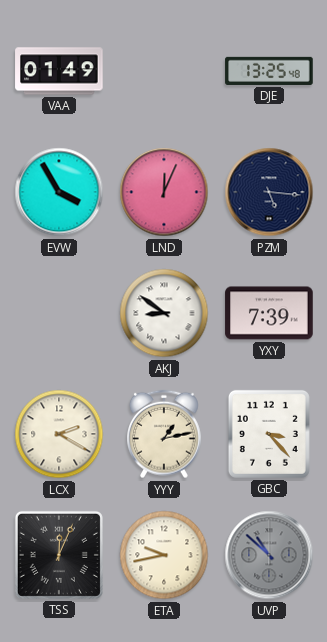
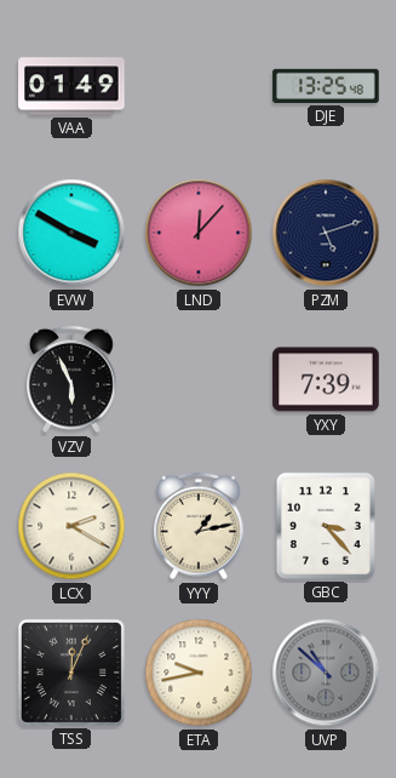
EVW: 3:55 -> 3:50 (71, 233)
LND: 12:04 -> 12:07 (199, 233)
PZM: 5:16 -> 5:12 (326, 233)
VZV: none -> 5:56 (73, 379)
AKJ: 8:51 -> none (164, 313)
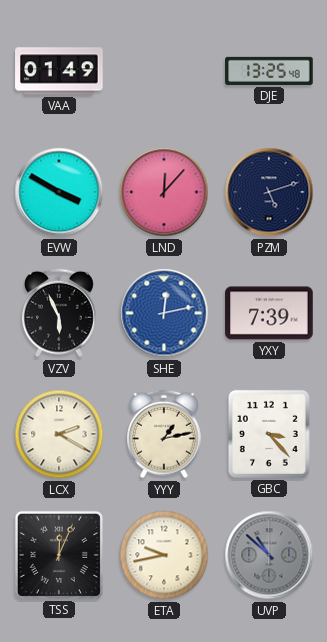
SHE: none -> 12:13 (164, 313)
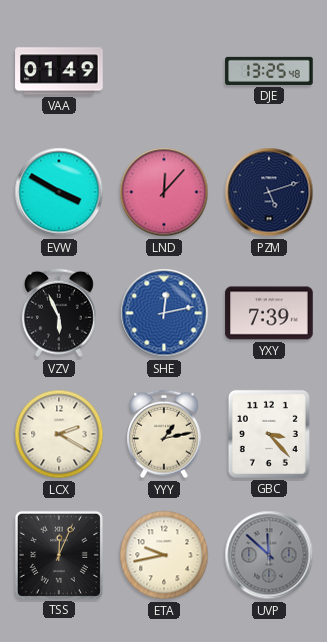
UVP: 10:52 -> 11:52 (269, 555)
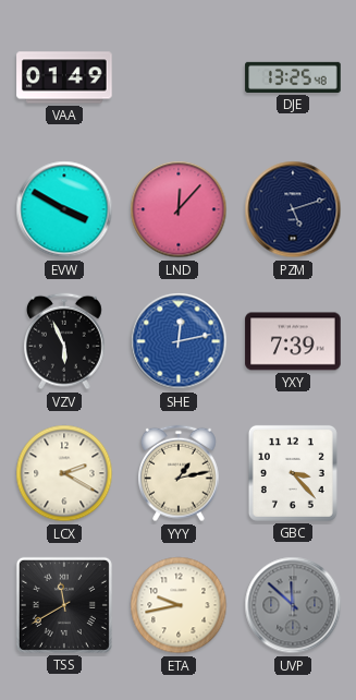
TSS: 12:04 -> 11:40 (64, 605)
